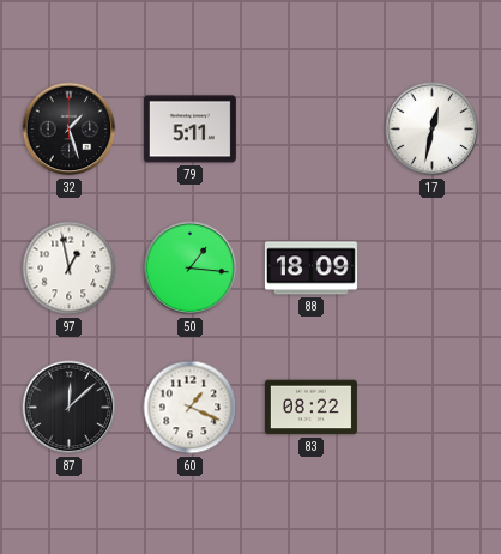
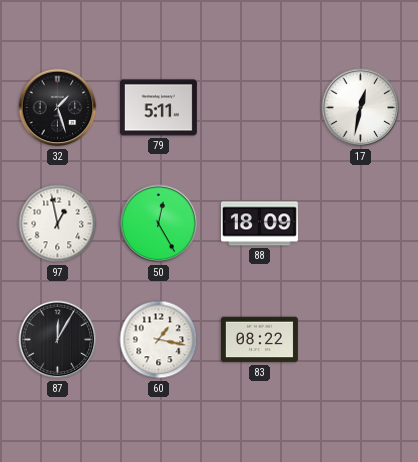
50: 1:16 -> 12:25 (159, 224)
87: 12:08 -> 12:05 (58, 340)
60: 1:19 -> 1:17 (159, 340)
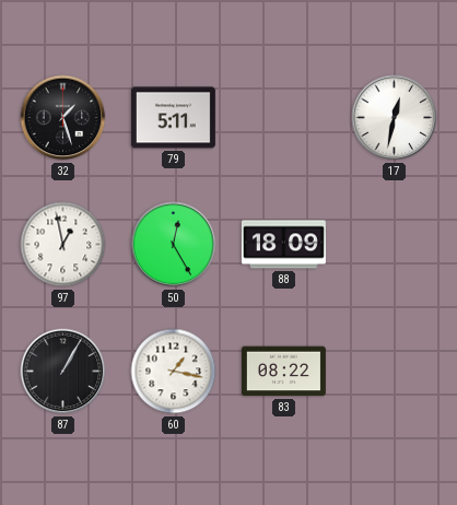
87: 12:05 -> 1:05 (63, 372)
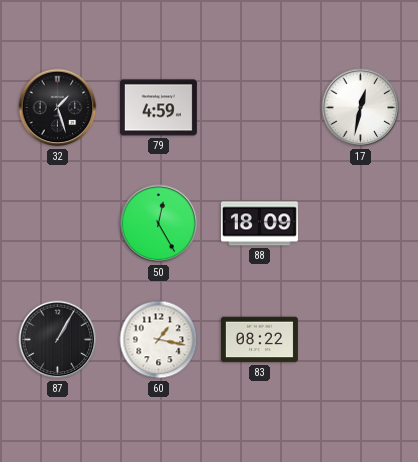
79: 5:11 -> 4:59 (158, 108)
97: 12:58 -> none (63, 245)
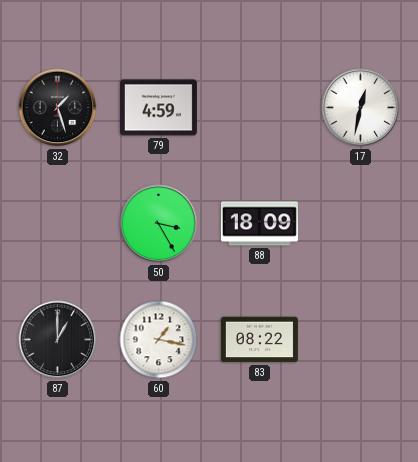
50: 12:25 -> 3:25 (159, 224)
87: 1:05 -> 1:00 (58, 340)
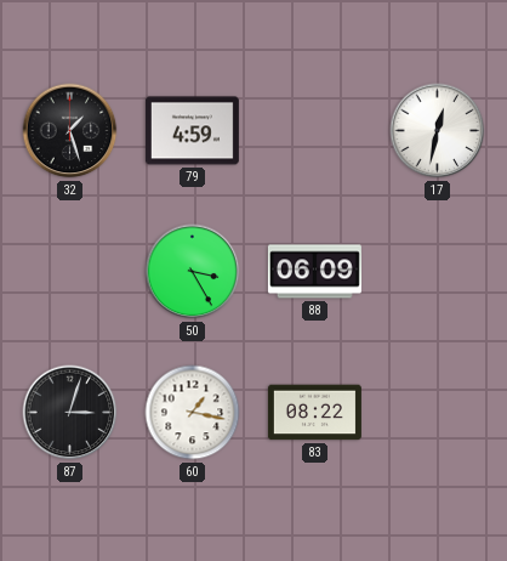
88: 18:09 -> 06:09 (314, 272)
87: 1:00 -> 3:03 (70, 413)
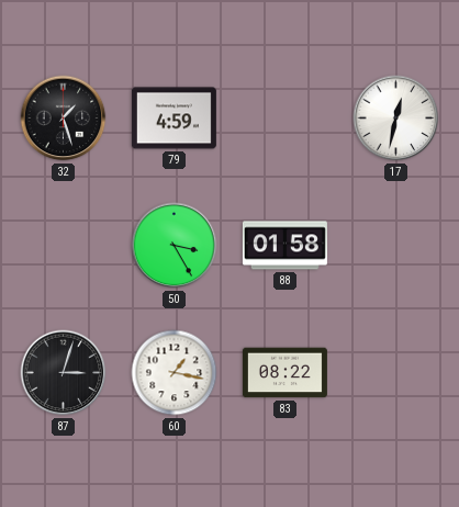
88: 06:09 -> 01:58 (284, 246)
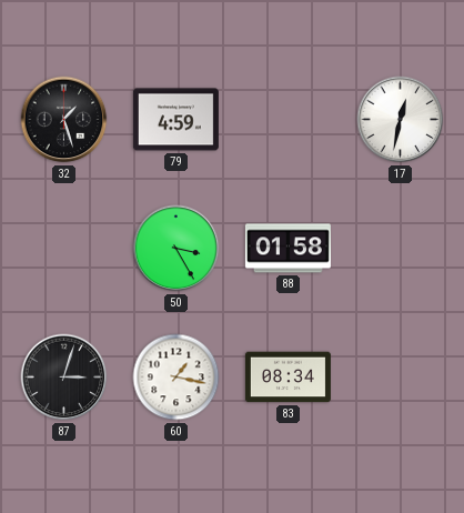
83: 08:22 -> 08:34 (288, 378)
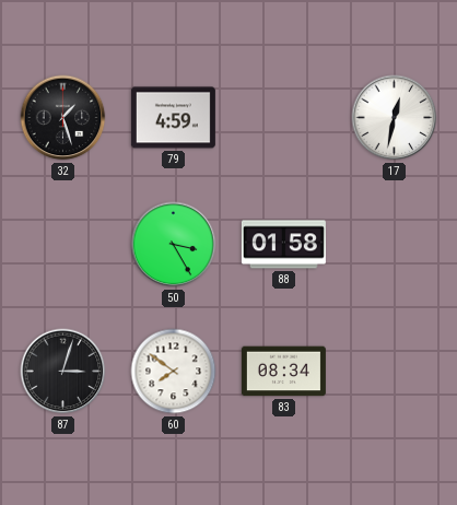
60: 1:17 -> 7:51 (174, 372)
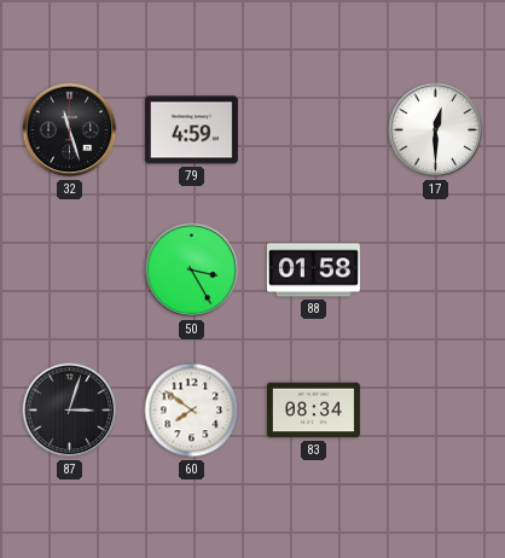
32: 1:27 -> 11:27 (70, 130)
17: 12:32 -> 12:30 (436, 130)
